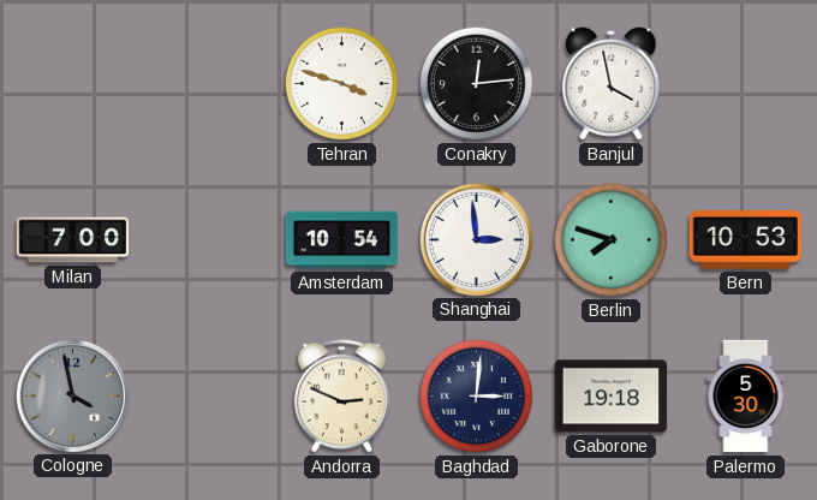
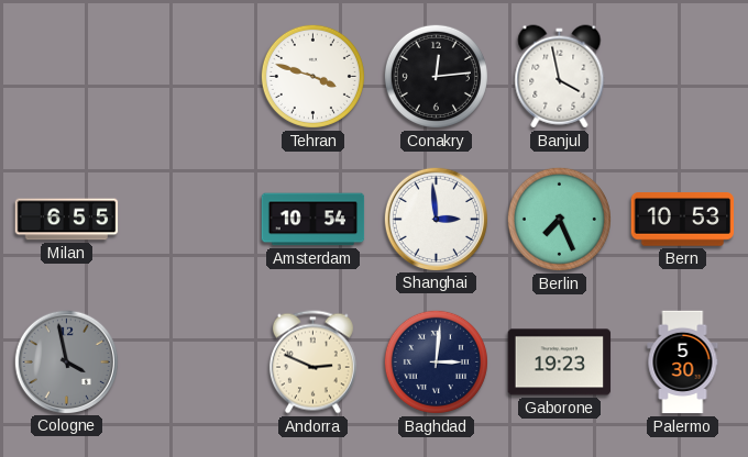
Milan: 7:00 -> 6:55 (67, 220)
Berlin: 7:48 -> 7:26 (559, 219)
Gaborone: 19:18 -> 19:23 (560, 363)
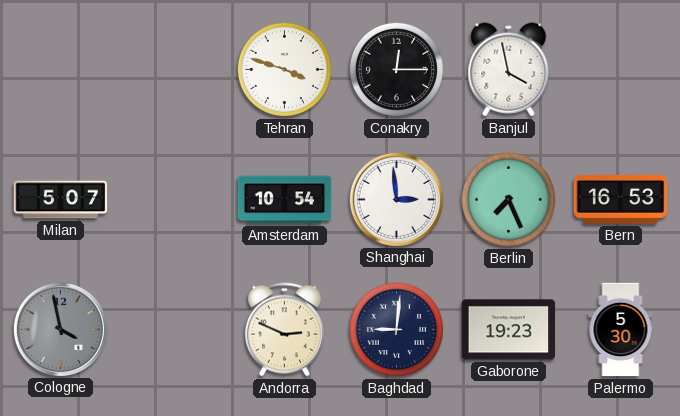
Conakry: 12:14 -> 12:15 (396, 69)
Milan: 6:55 -> 5:07 (61, 200)
Bern: 10:53 -> 16:53 (621, 200)
Baghdad: 3:01 -> 9:01 (396, 329)
